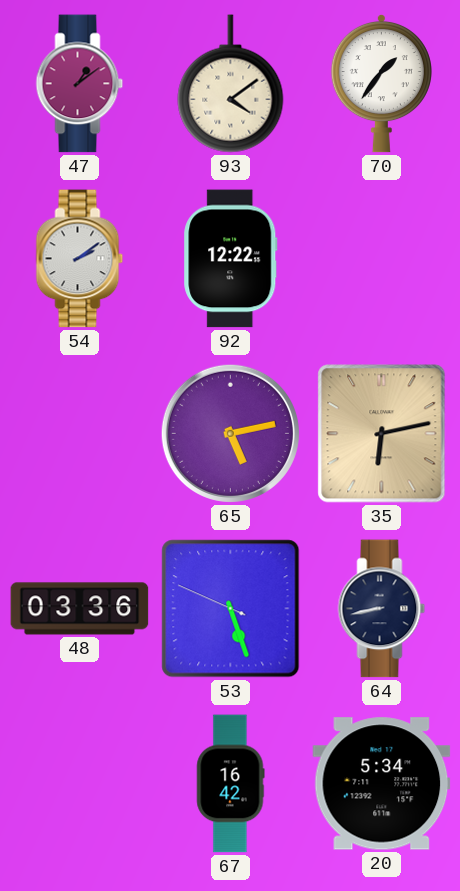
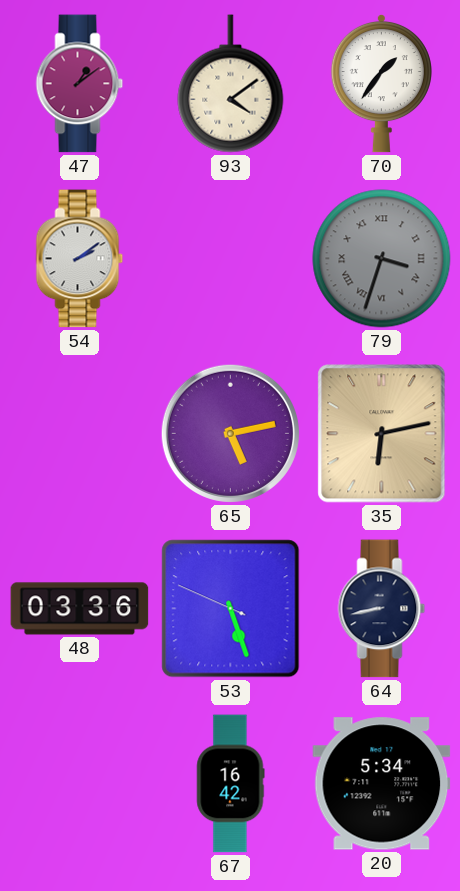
92: 12:22 -> none (231, 259)
79: none -> 3:33 (382, 259)
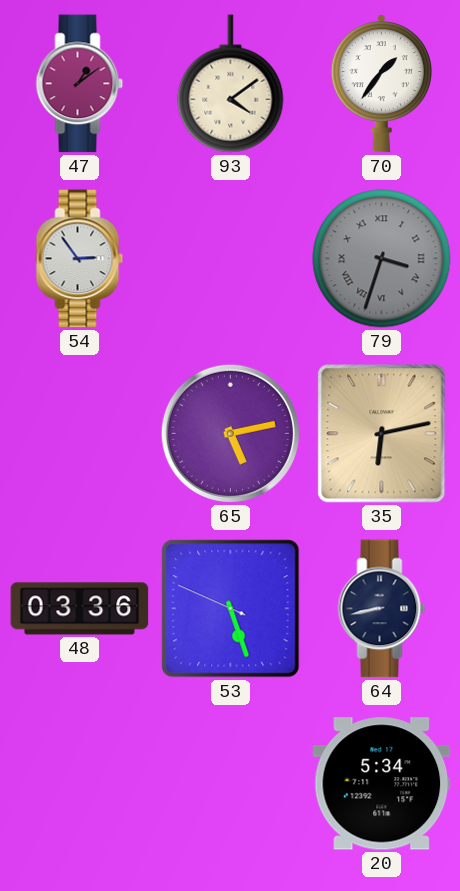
54: 2:09 -> 2:54 (80, 259)
67: 16:42 -> none (231, 784)
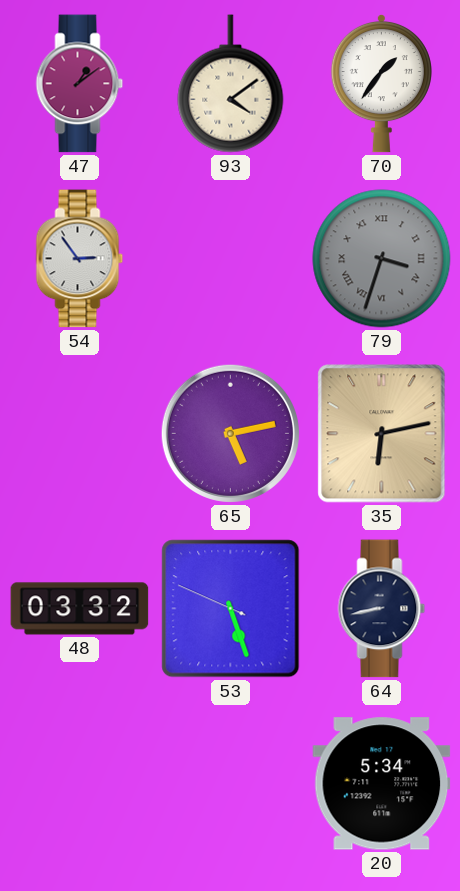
48: 03:36 -> 03:32 (80, 609)
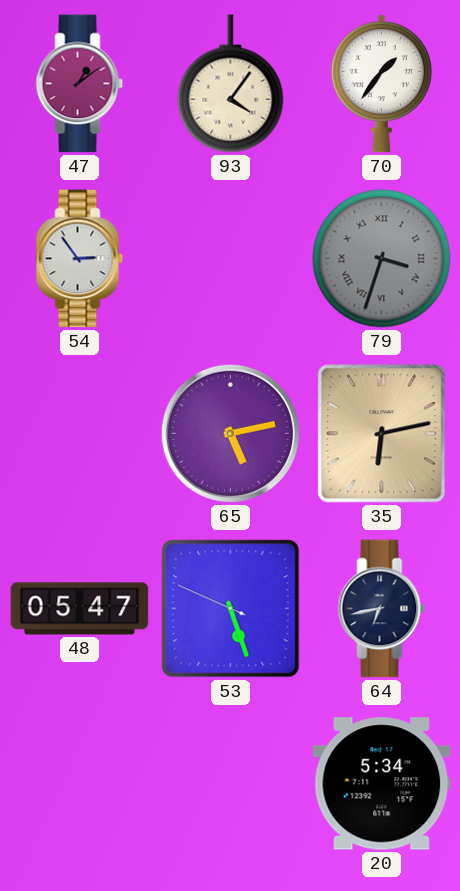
93: 4:09 -> 4:06 (231, 84)
48: 03:32 -> 05:47 (80, 609)
64: 8:43 -> 6:43 (382, 609)
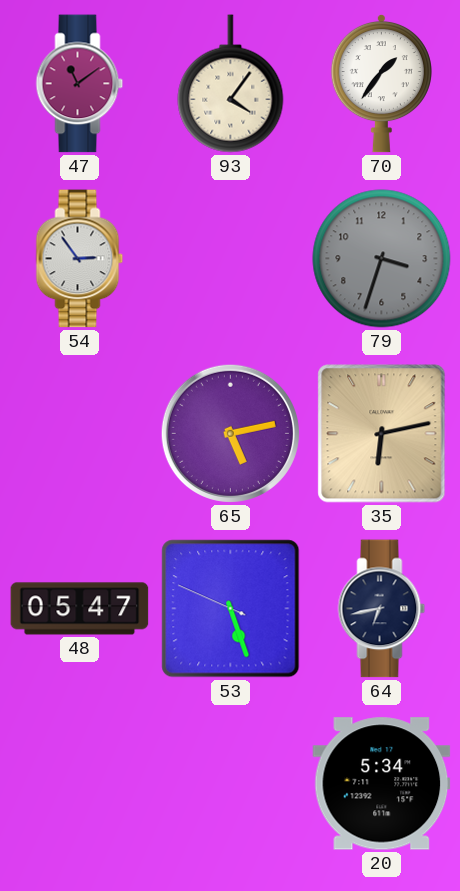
47: 1:09 -> 11:09 (80, 84)
79 numerals: Roman -> Arabic (382, 259)
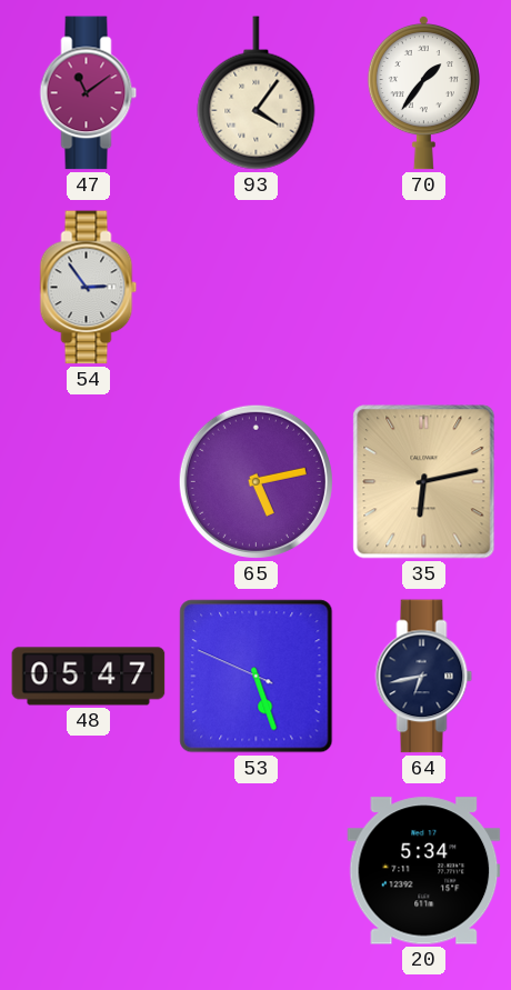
79: 3:33 -> none (382, 259)
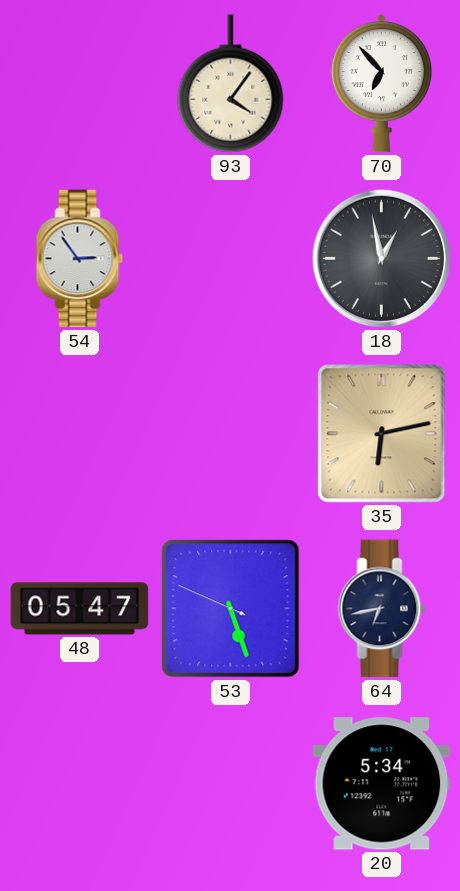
47: 11:09 -> none (89, 93)
70: 1:36 -> 6:53 (381, 83)
18: none -> 12:58 (381, 258)
65: 5:13 -> none (255, 481)
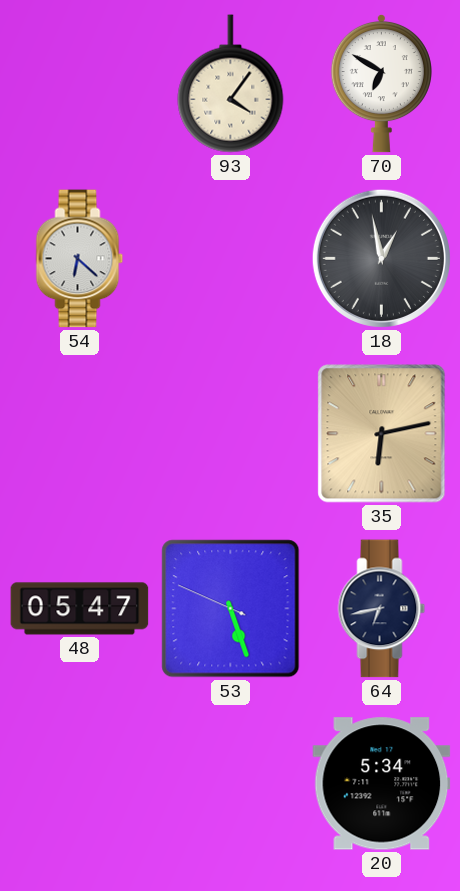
70: 6:53 -> 6:50 (381, 83)
54: 2:54 -> 6:22 (80, 259)
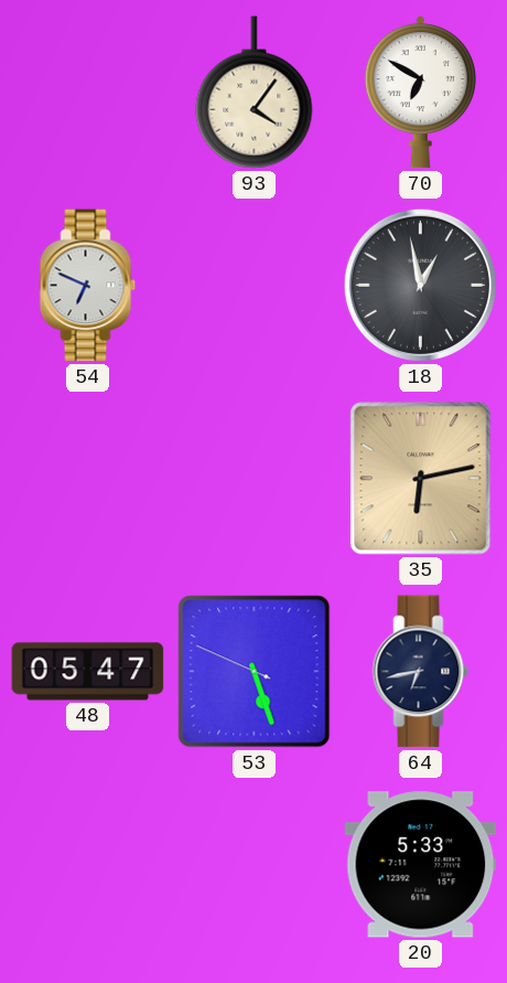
54: 6:22 -> 6:49 (88, 286)
20: 5:34 -> 5:33 (421, 865)
